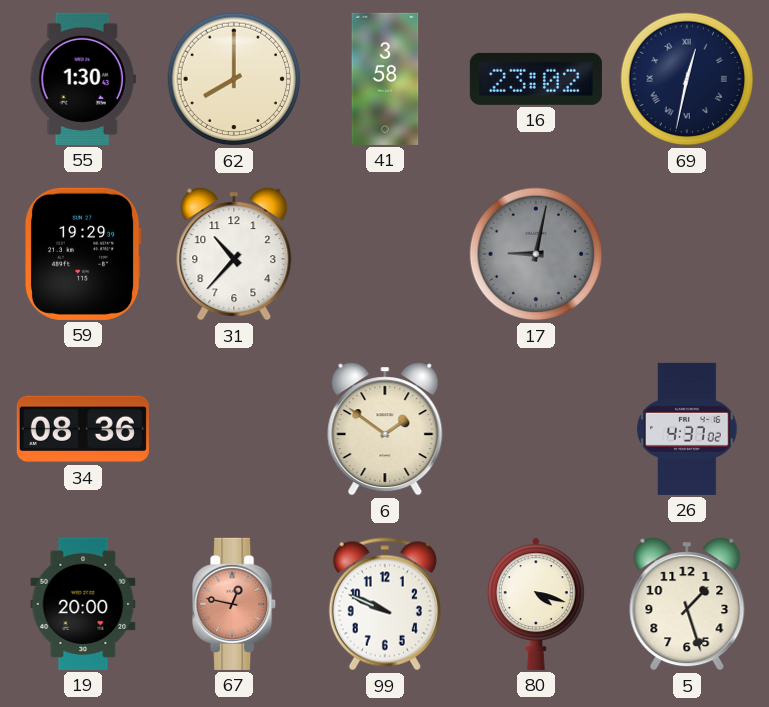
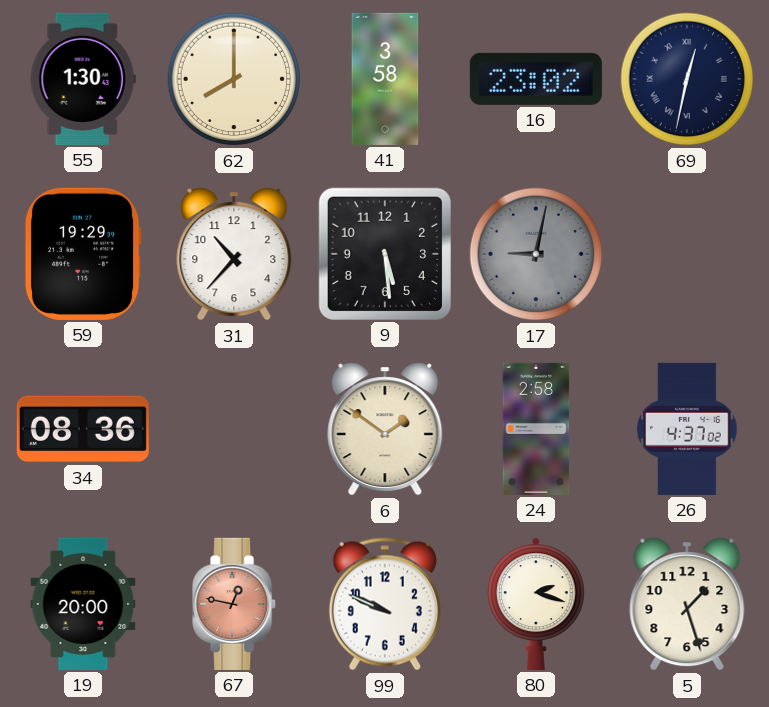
9: none -> 5:29 (385, 254)
24: none -> 2:58 (536, 429)
80: 4:18 -> 2:18 (537, 604)
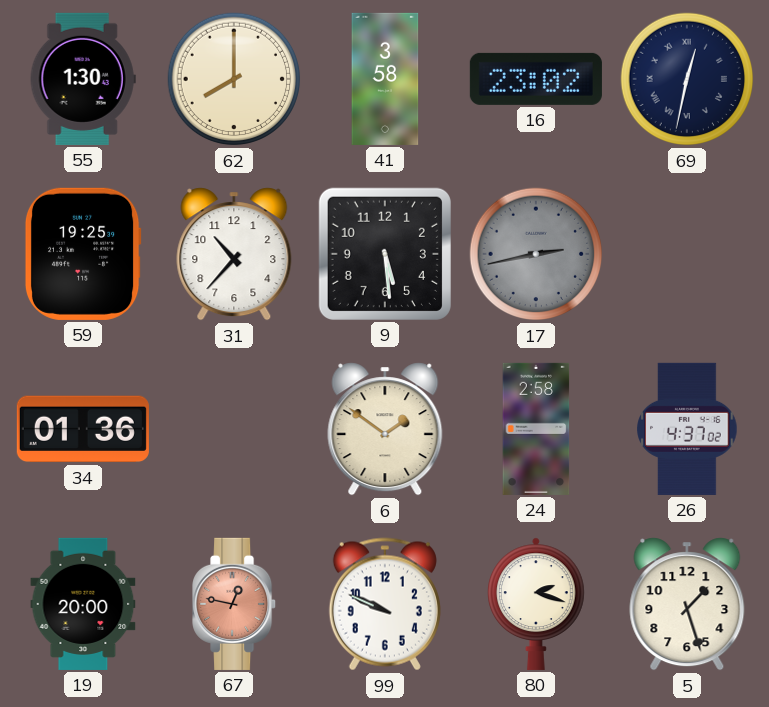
59: 19:29 -> 19:25 (83, 254)
17: 9:02 -> 2:43 (536, 254)
34: 08:36 -> 01:36 (83, 429)
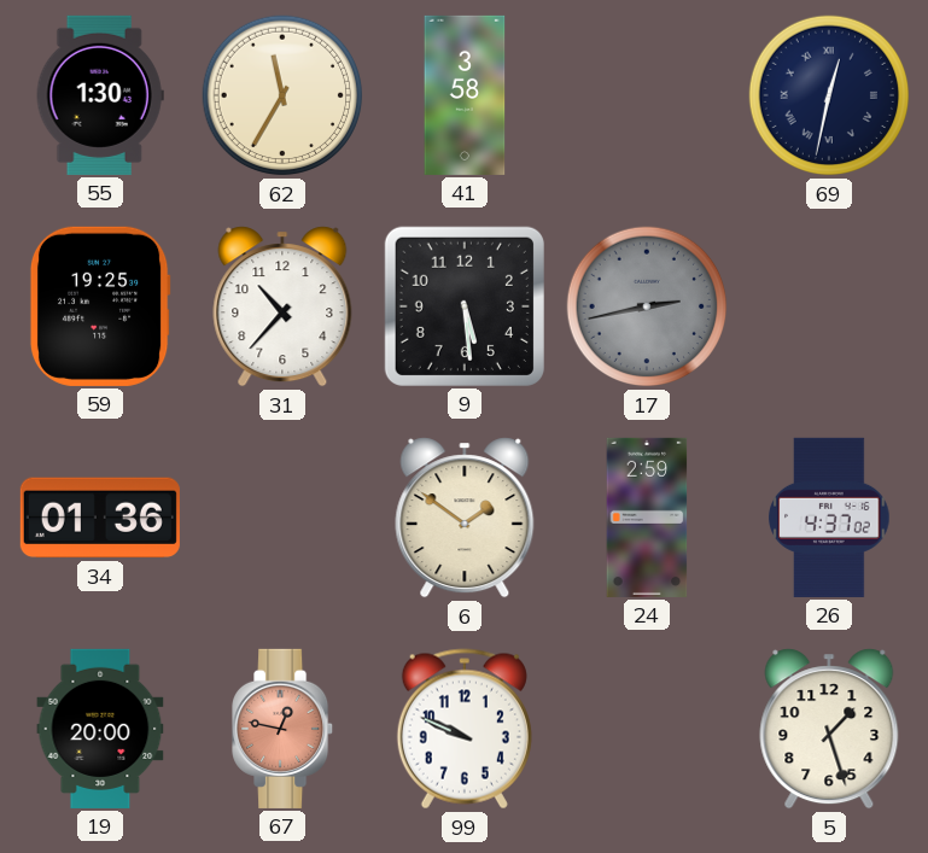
62: 8:00 -> 11:35 (282, 95)
16: 23:02 -> none (536, 79)
24: 2:58 -> 2:59 (647, 518)
80: 2:18 -> none (537, 604)
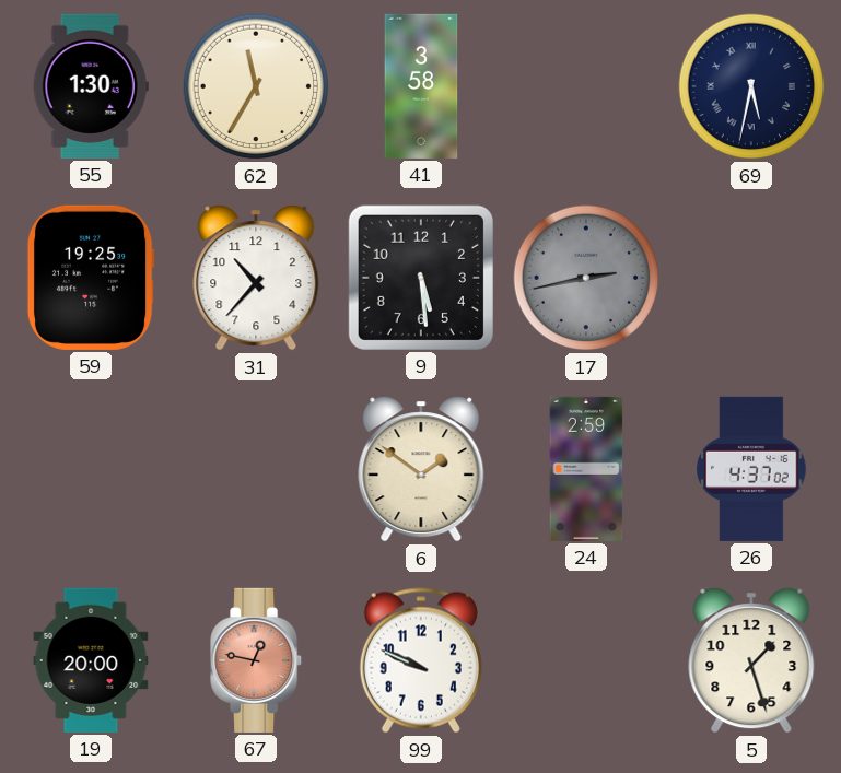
69: 12:32 -> 5:32 (751, 86)
34: 01:36 -> none (100, 518)
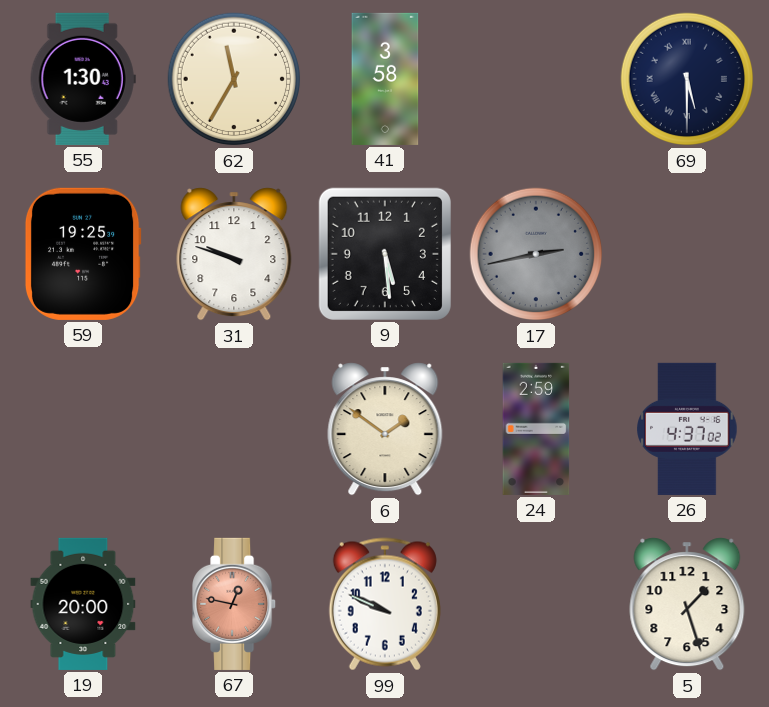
69: 5:32 -> 5:30 (687, 79)
31: 10:37 -> 9:48 (234, 254)
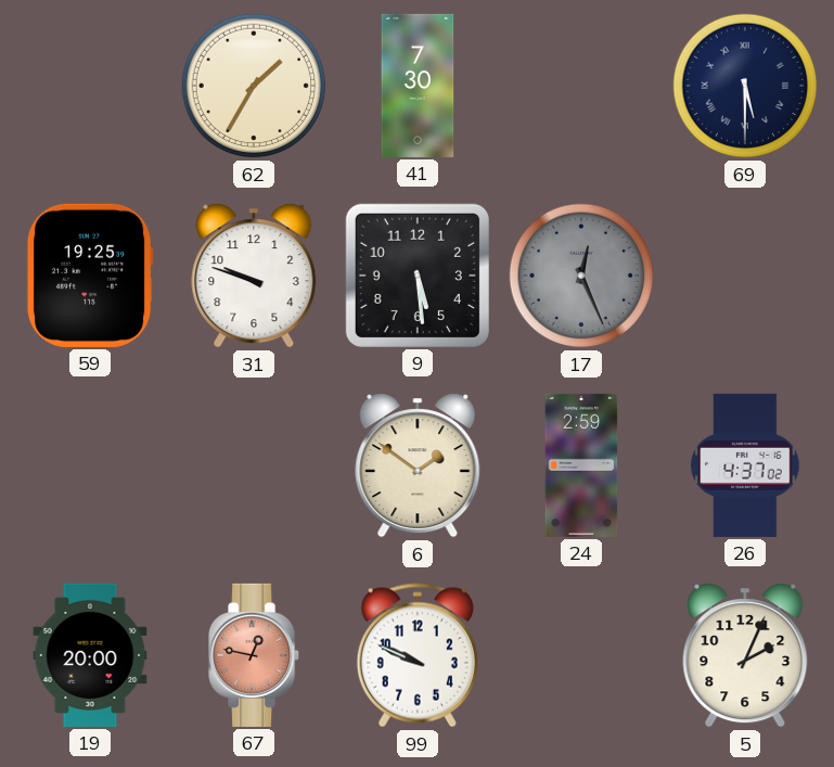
55: 1:30 -> none (83, 79)
62: 11:35 -> 1:35 (254, 86)
41: 3:58 -> 7:30 (418, 86)
17: 2:43 -> 12:26 (581, 276)
5: 1:27 -> 2:04 (745, 655)
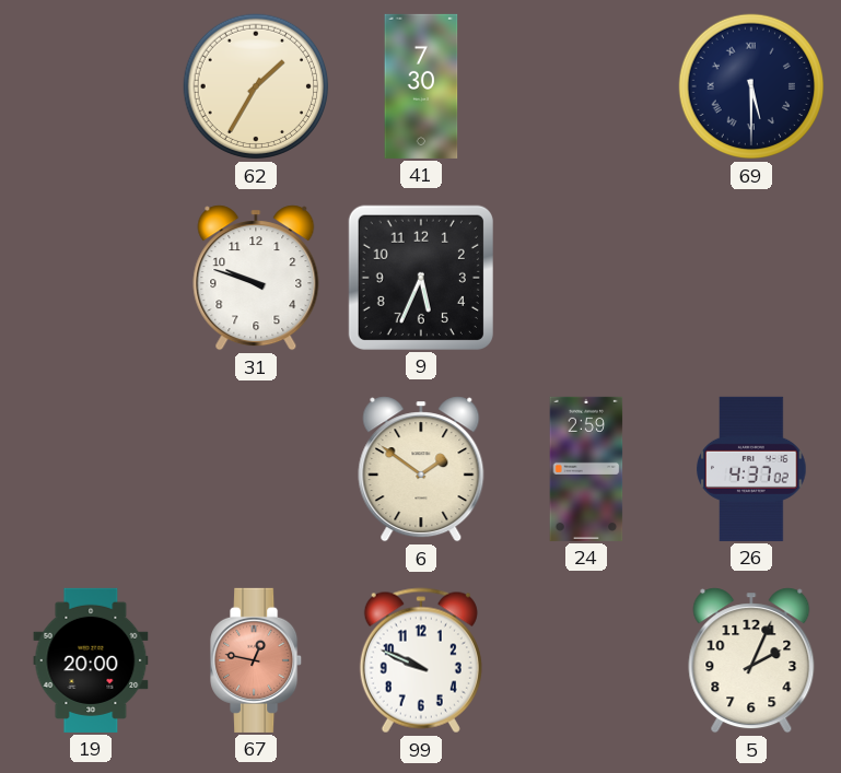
59: 19:25 -> none (90, 276)
9: 5:29 -> 5:34 (421, 278)
17: 12:26 -> none (581, 276)
